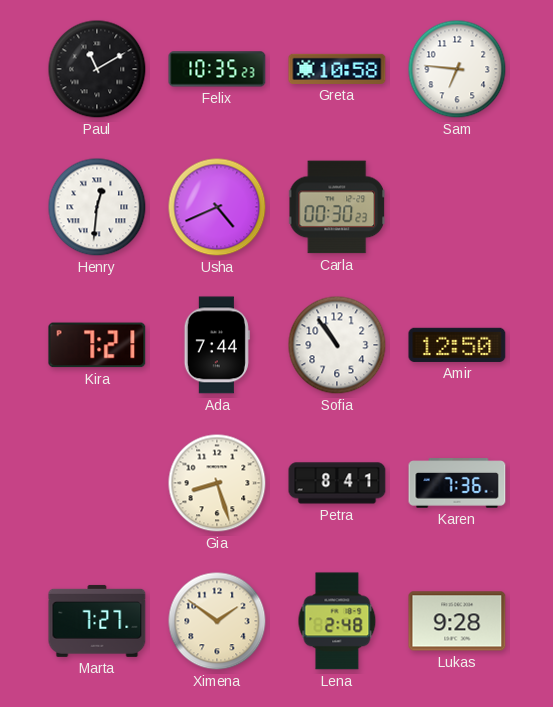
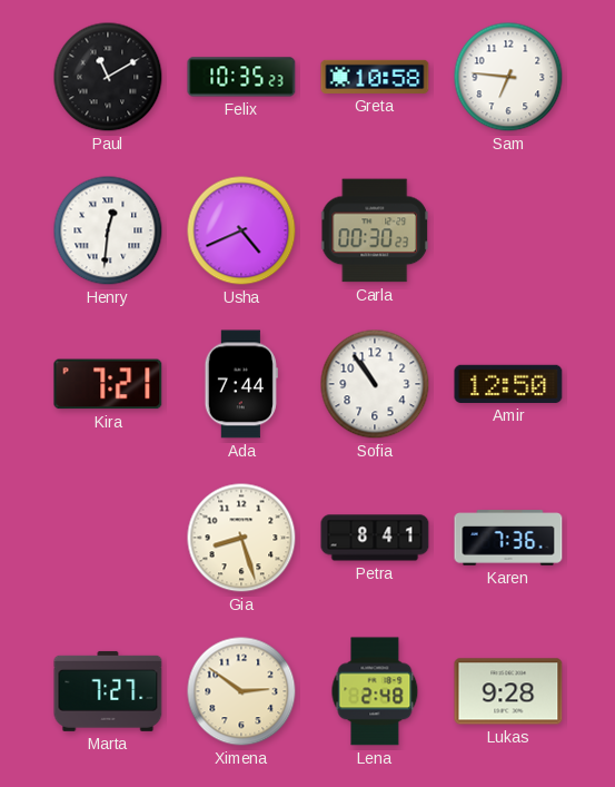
Ximena: 1:51 -> 2:51 (241, 691)
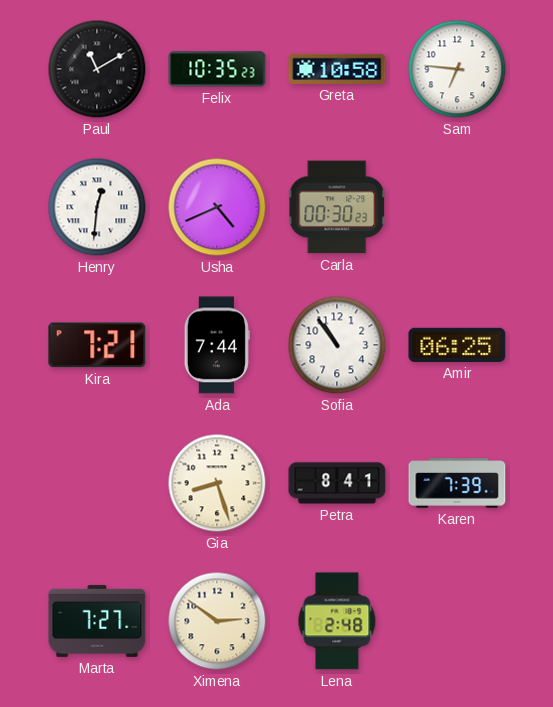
Amir: 12:50 -> 06:25 (457, 345)
Karen: 7:36 -> 7:39 (457, 483)
Lukas: 9:28 -> none (508, 691)
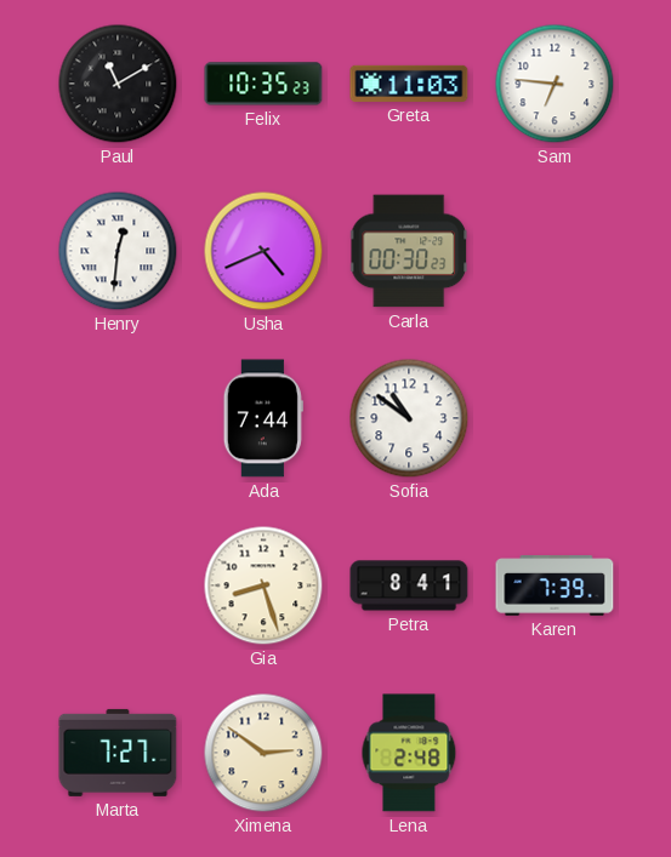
Greta: 10:58 -> 11:03 (409, 84)
Kira: 7:21 -> none (97, 345)
Sofia: 10:54 -> 10:51 (409, 418)
Amir: 06:25 -> none (457, 345)
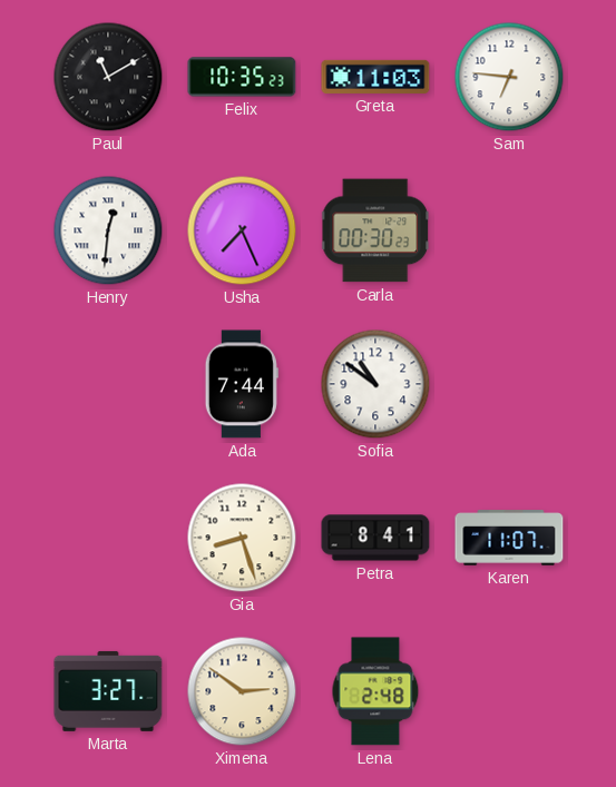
Usha: 4:41 -> 7:26 (242, 230)
Karen: 7:39 -> 11:07 (509, 538)
Marta: 7:27 -> 3:27 (108, 691)
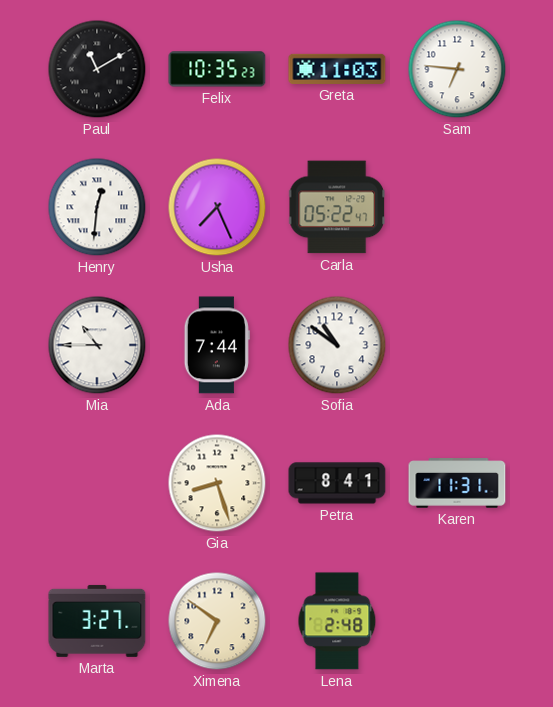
Carla: 00:30 -> 05:22 (338, 207)
Mia: none -> 10:45 (97, 345)
Karen: 11:07 -> 11:31 (457, 483)
Ximena: 2:51 -> 6:51 (217, 621)
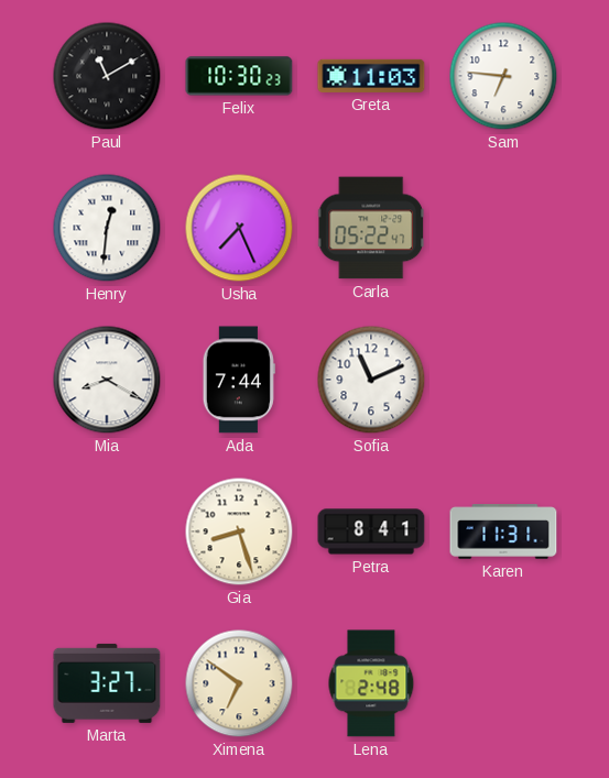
Felix: 10:35 -> 10:30 (239, 76)
Mia: 10:45 -> 8:20 (107, 380)
Sofia: 10:51 -> 11:11 (371, 380)
